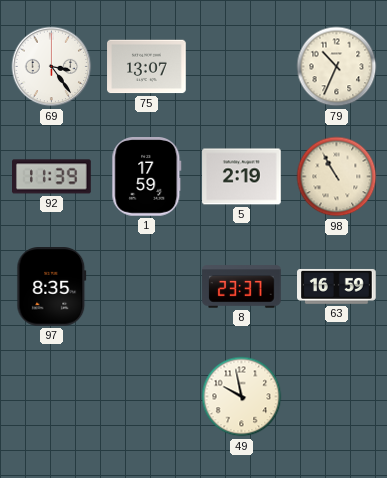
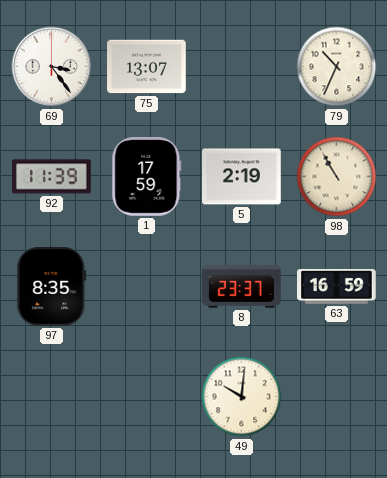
49: 9:58 -> 10:01 (242, 397)
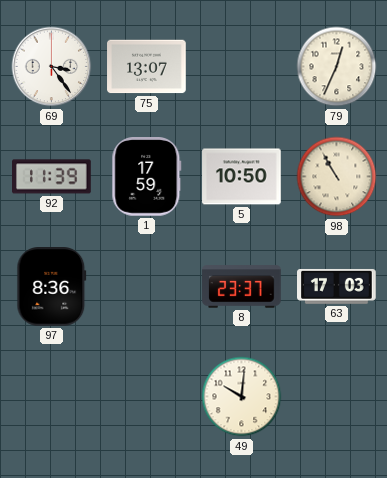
79: 10:34 -> 12:34 (337, 67)
5: 2:19 -> 10:50 (242, 177)
97: 8:35 -> 8:36 (52, 287)
63: 16:59 -> 17:03 (337, 286)
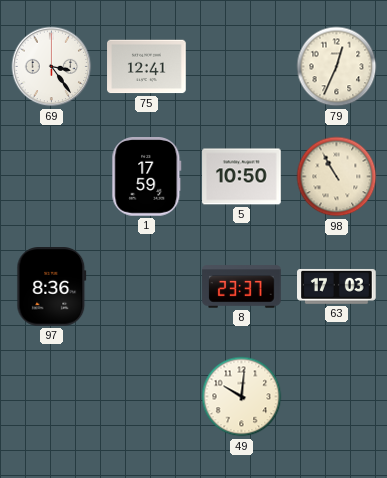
75: 13:07 -> 12:41 (147, 67)
92: 11:39 -> none (52, 177)
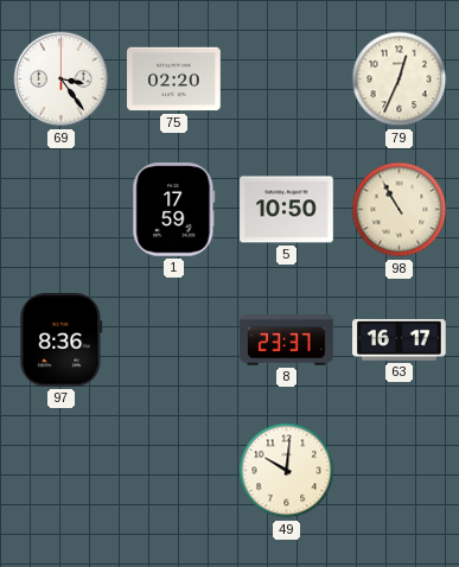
75: 12:41 -> 02:20 (174, 79)
63: 17:03 -> 16:17 (400, 339)
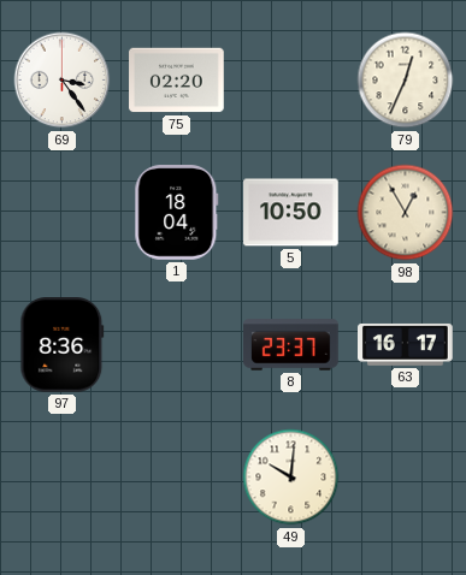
1: 17:59 -> 18:04 (177, 213)
98: 10:55 -> 12:55 (406, 213)
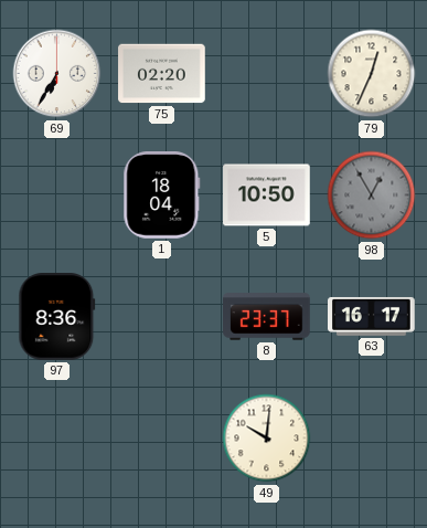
69: 3:24 -> 6:35 (57, 74)
98 dial: cream -> grey (372, 196)
